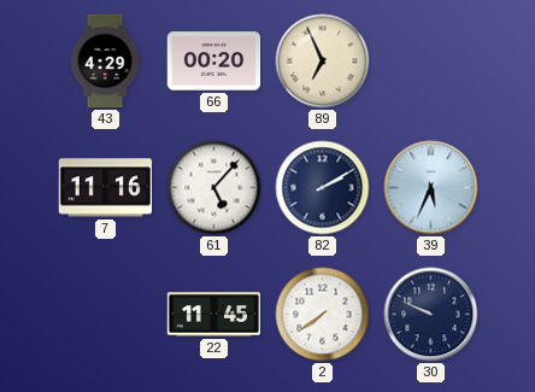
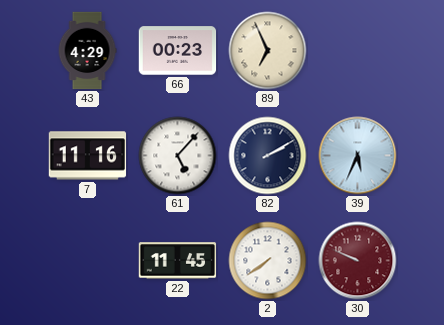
66: 00:20 -> 00:23 (178, 51)
30 dial: navy -> burgundy (358, 261)
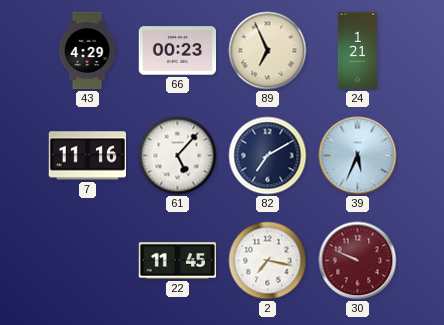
24: none -> 1:21 (357, 51)
82: 2:10 -> 7:10 (268, 156)
2: 7:39 -> 7:17 (268, 261)
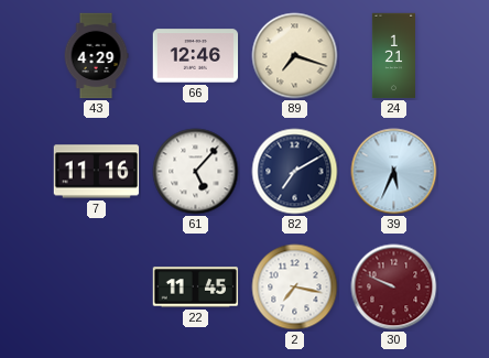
66: 00:23 -> 12:46 (196, 56)
89: 6:56 -> 7:18 (295, 56)
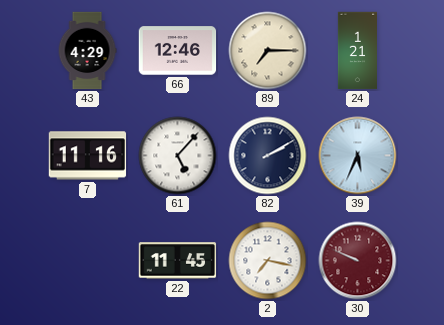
89: 7:18 -> 7:15 (268, 51)
82: 7:10 -> 2:10 (268, 156)
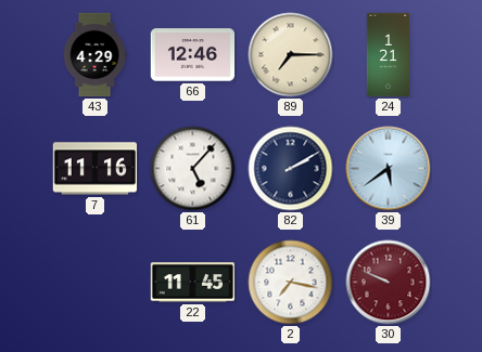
39: 5:34 -> 5:39 (389, 169)
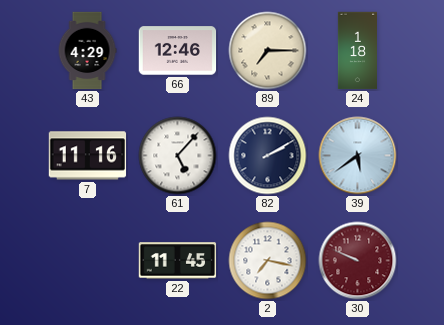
24: 1:21 -> 1:18 (357, 51)
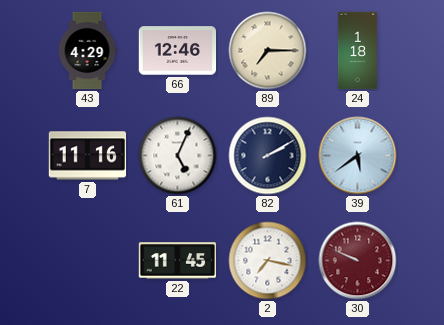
61: 5:07 -> 5:04 (178, 156)
